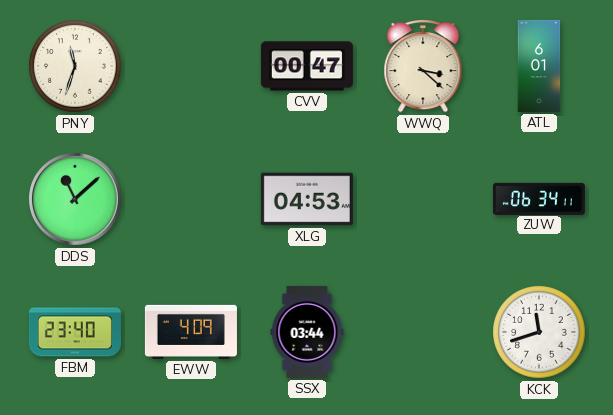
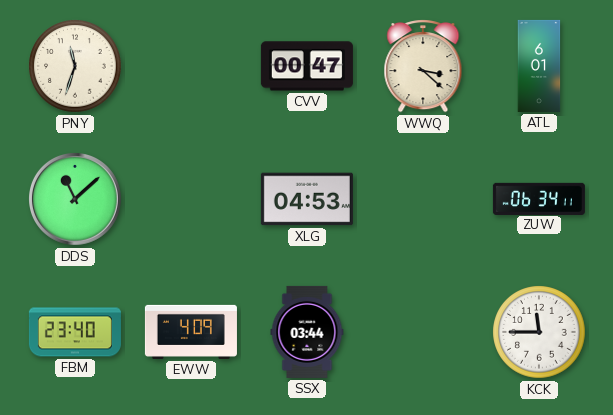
KCK: 11:42 -> 11:45 (539, 332)
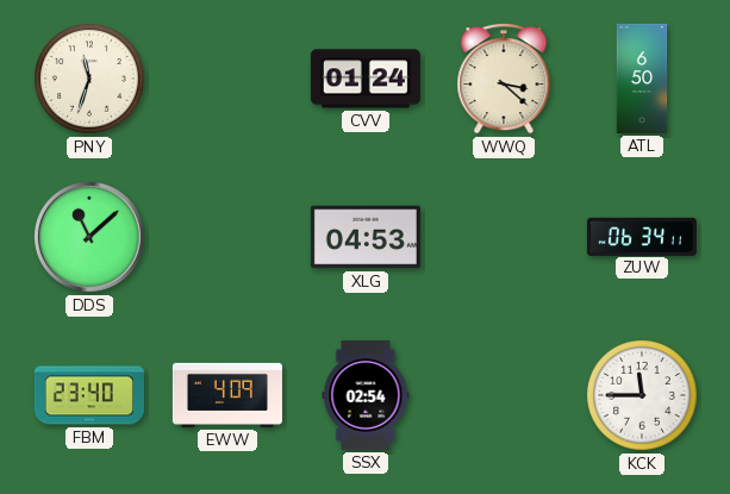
CVV: 00:47 -> 01:24 (366, 79)
ATL: 6:01 -> 6:50 (642, 79)
SSX: 03:44 -> 02:54 (366, 395)
